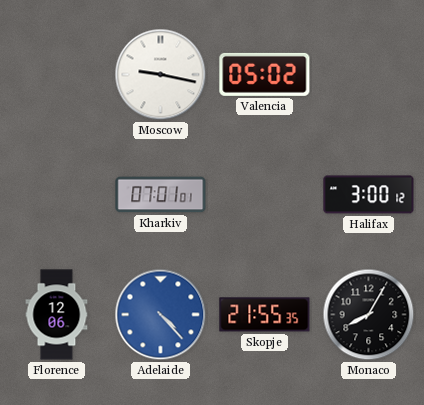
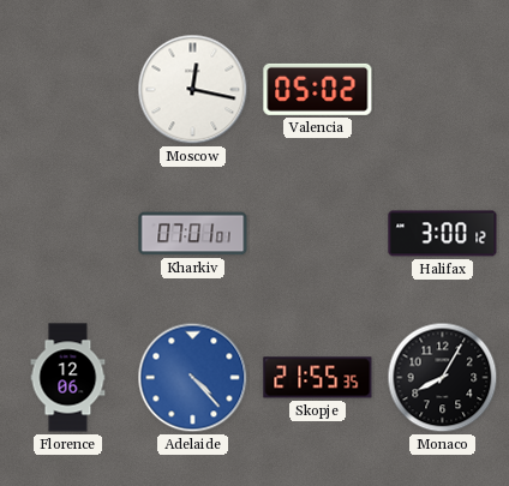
Moscow: 9:17 -> 12:17 (193, 90)
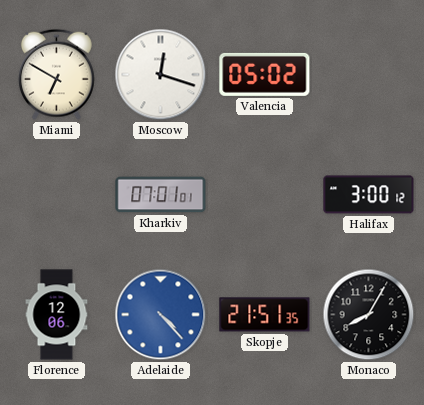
Miami: none -> 6:50 (56, 74)
Moscow: 12:17 -> 12:18 (161, 75)
Skopje: 21:55 -> 21:51 (265, 315)
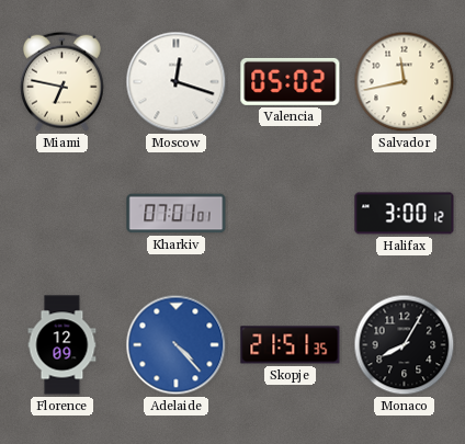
Miami: 6:50 -> 6:47 (61, 81)
Salvador: none -> 11:43 (405, 82)
Florence: 12:06 -> 12:09 (63, 345)
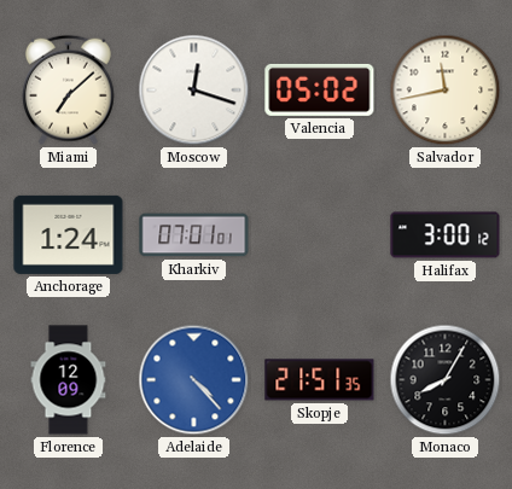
Miami: 6:47 -> 7:08 (68, 89)
Anchorage: none -> 1:24 (69, 234)
